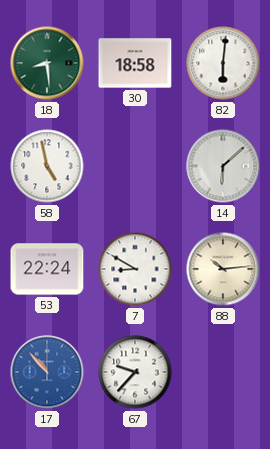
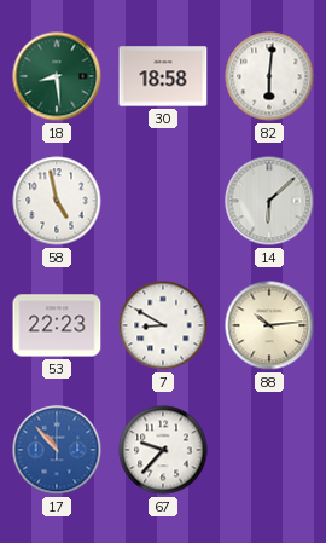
53: 22:24 -> 22:23 (57, 325)
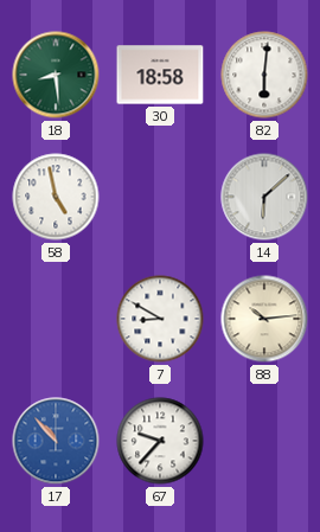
53: 22:23 -> none (57, 325)
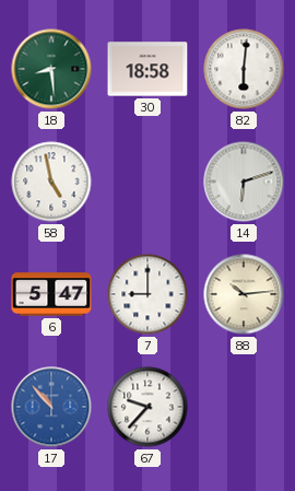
14: 6:08 -> 6:12 (244, 182)
6: none -> 5:47 (51, 294)
7: 8:50 -> 9:00 (147, 294)
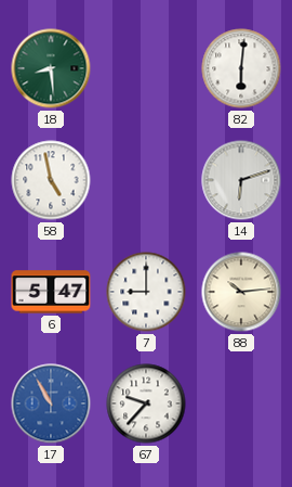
30: 18:58 -> none (147, 69)
17: 10:53 -> 10:55 (51, 403)
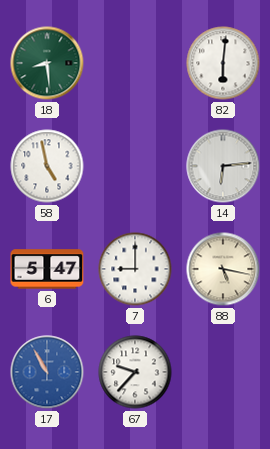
14: 6:12 -> 6:14 (223, 166)
88: 10:14 -> 5:17 (223, 269)
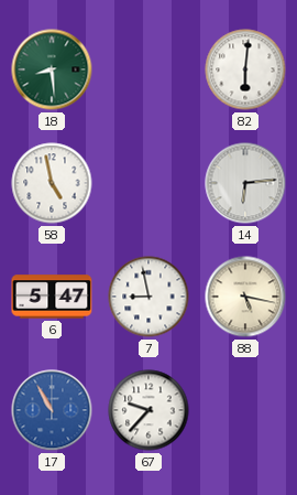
7: 9:00 -> 8:58 (148, 297)
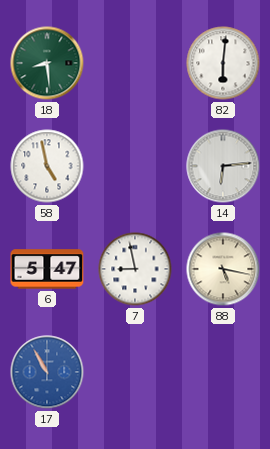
67: 9:37 -> none (148, 410)
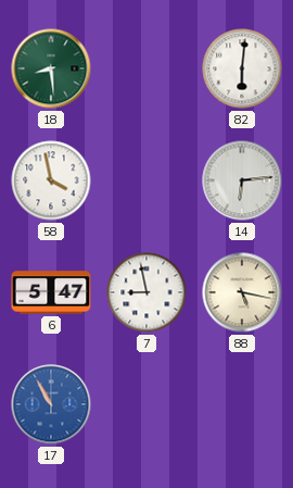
58: 4:58 -> 3:58 (51, 180)
